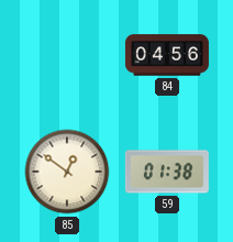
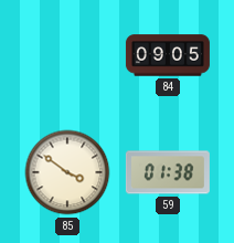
84: 04:56 -> 09:05 (168, 55)
85: 12:51 -> 3:51 (67, 172)
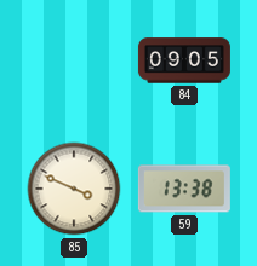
85: 3:51 -> 3:49 (74, 189)
59: 01:38 -> 13:38 (184, 189)
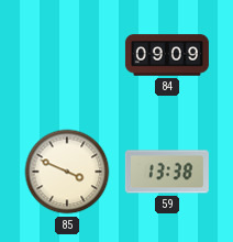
84: 09:05 -> 09:09 (167, 55)
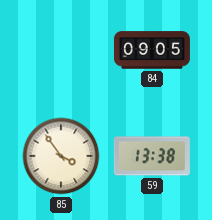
84: 09:09 -> 09:05 (152, 50)
85: 3:49 -> 3:54 (61, 156)
